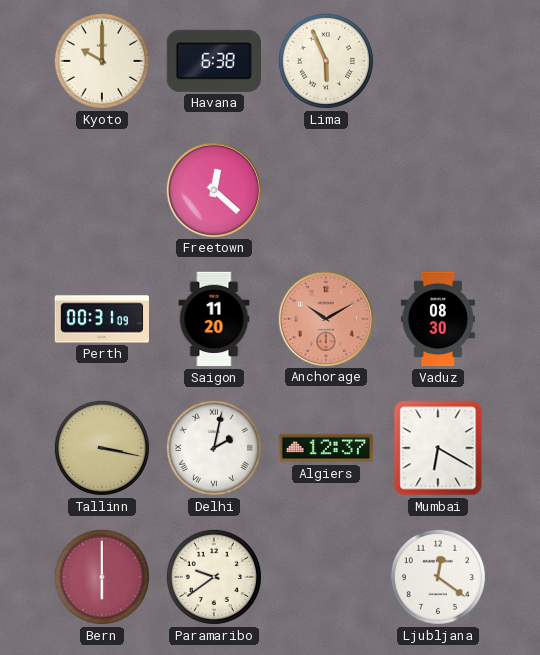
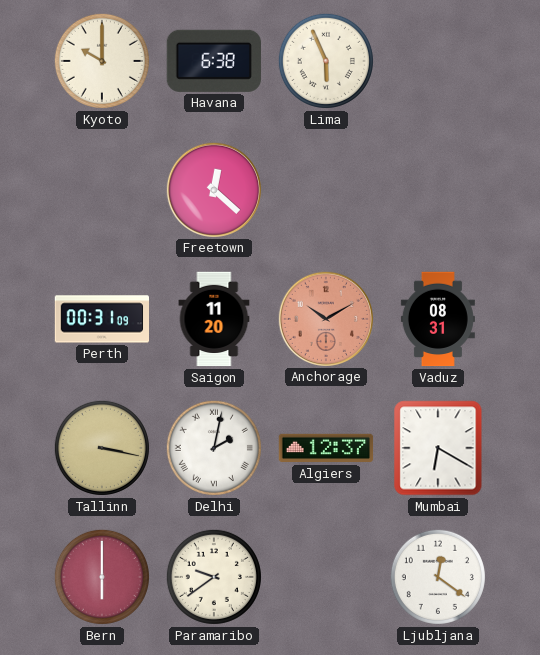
Vaduz: 08:30 -> 08:31 (438, 319)
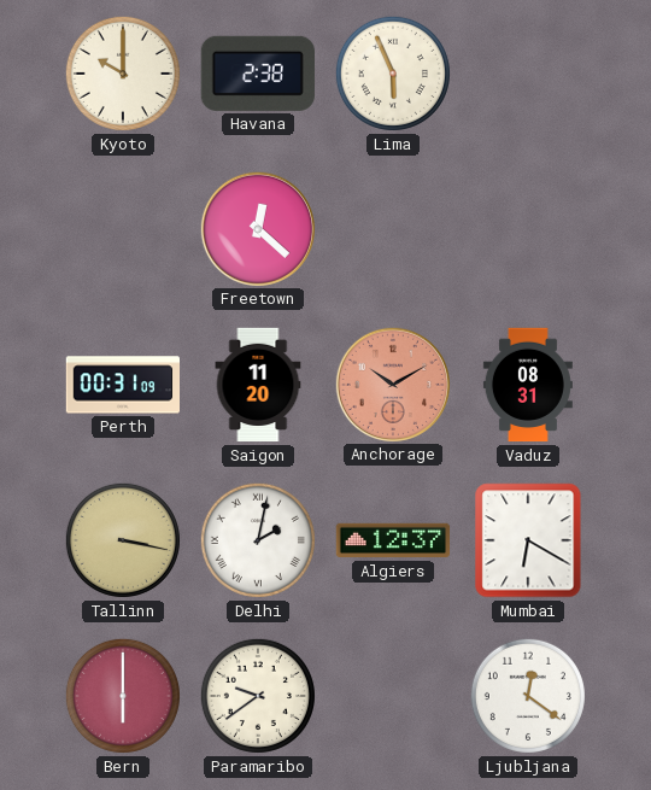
Havana: 6:38 -> 2:38 (258, 74)
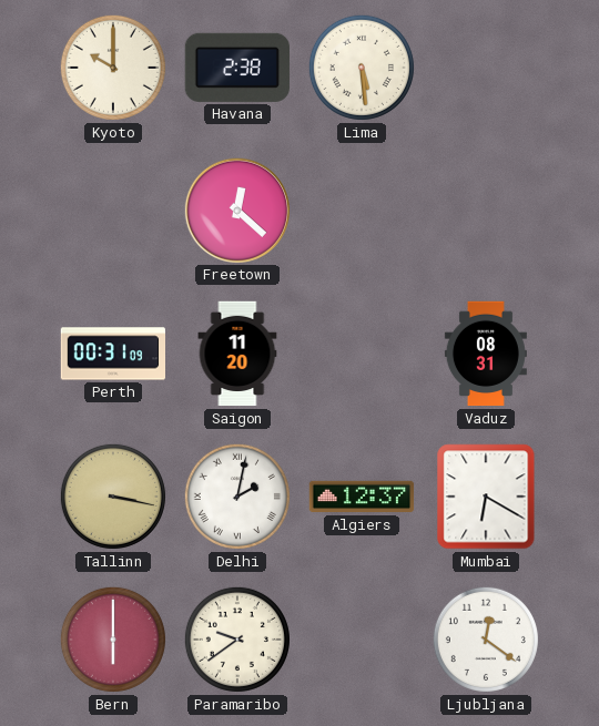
Lima: 5:56 -> 5:29 (362, 68)
Anchorage: 10:10 -> none (392, 384)
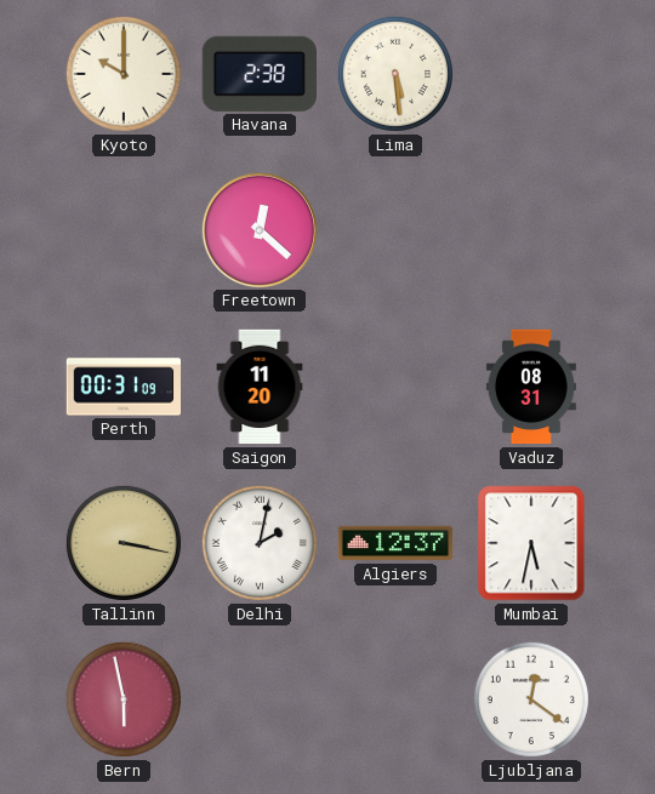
Mumbai: 6:20 -> 5:32 (531, 543)
Bern: 6:00 -> 5:58 (124, 699)
Paramaribo: 9:39 -> none (237, 640)
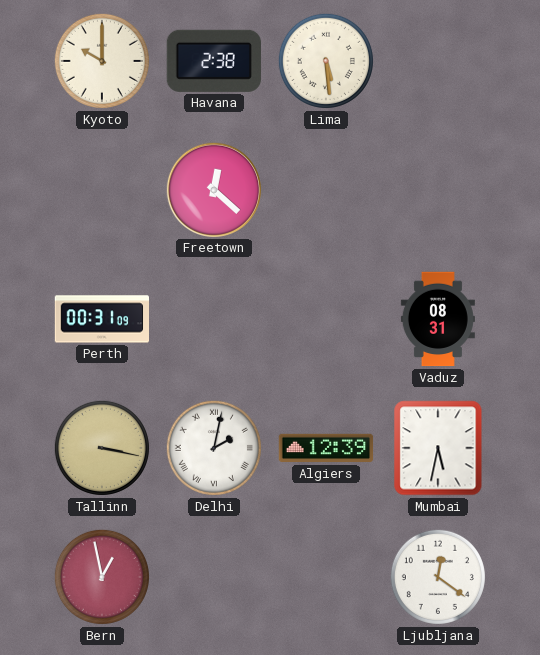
Saigon: 11:20 -> none (260, 387)
Algiers: 12:37 -> 12:39 (326, 448)
Bern: 5:58 -> 12:58 (102, 577)
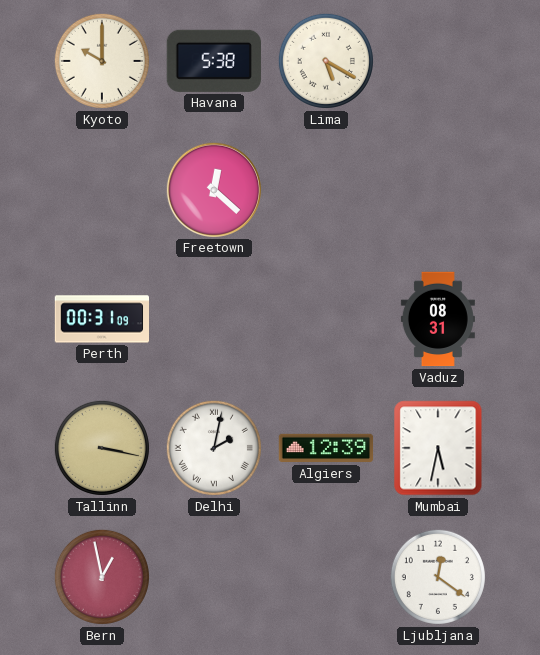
Havana: 2:38 -> 5:38 (214, 61)
Lima: 5:29 -> 5:20 (326, 61)
